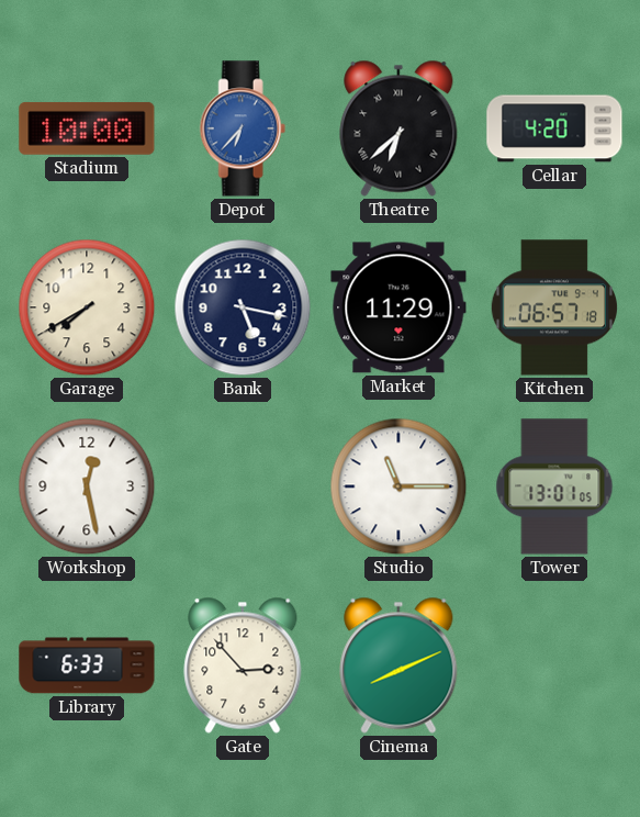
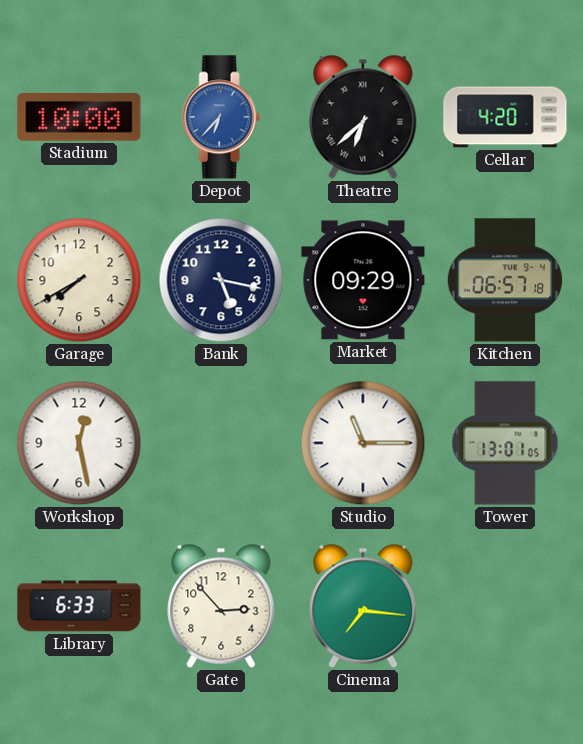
Market: 11:29 -> 09:29 (363, 280)
Cinema: 8:11 -> 7:16 (363, 606)
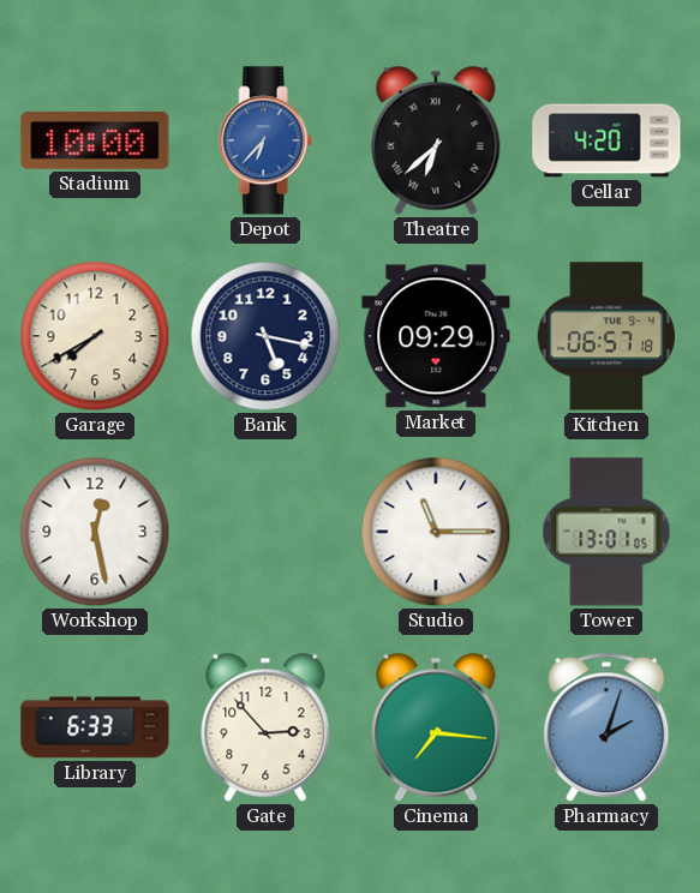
Pharmacy: none -> 2:03 (606, 727)
